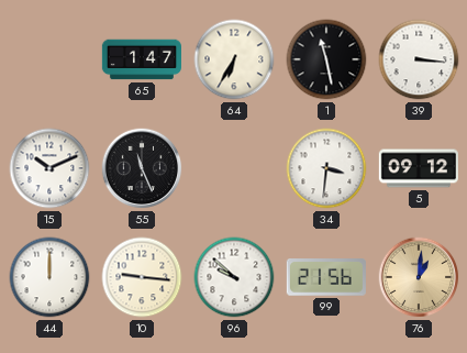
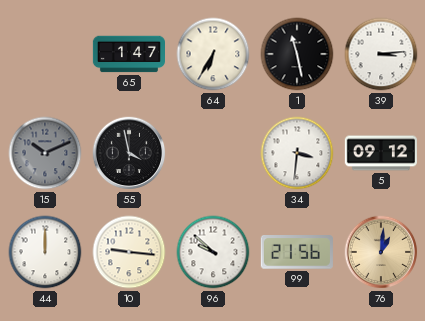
39: 3:16 -> 3:14 (381, 54)
15 dial: white -> grey (45, 153)
55: 11:26 -> 3:58 (129, 153)
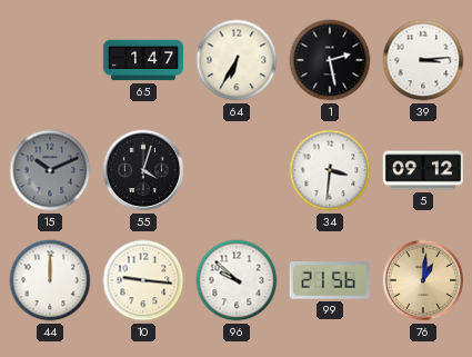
1: 11:28 -> 2:28 (330, 60)
55: 3:58 -> 4:03 (143, 170)
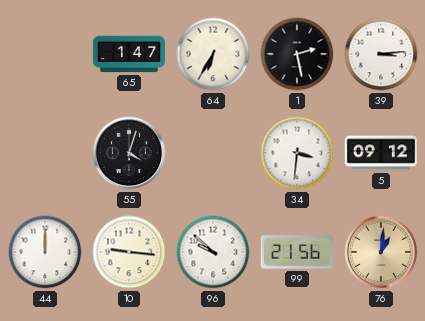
15: 10:11 -> none (50, 170)
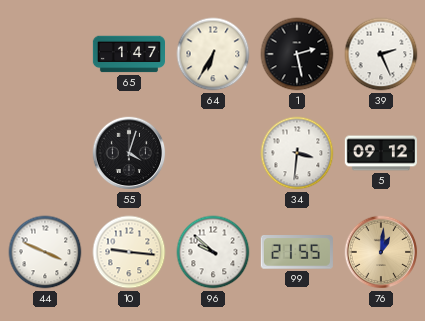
39: 3:14 -> 2:26 (381, 54)
44: 12:00 -> 3:49 (45, 252)
99: 21:56 -> 21:55 (297, 252)
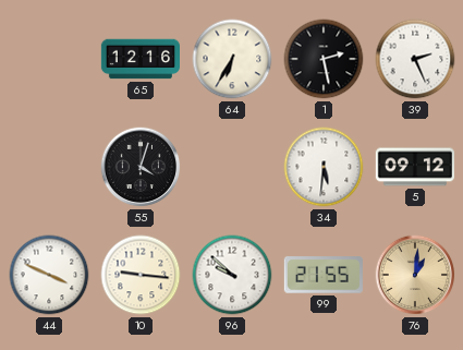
65: 1:47 -> 12:16 (139, 59)
34: 3:31 -> 5:31 (324, 167)
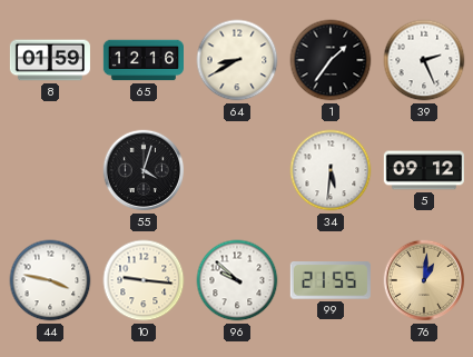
8: none -> 01:59 (50, 60)
64: 6:35 -> 8:40 (237, 60)
1: 2:28 -> 1:36 (331, 60)
44: 3:49 -> 3:47 (50, 280)
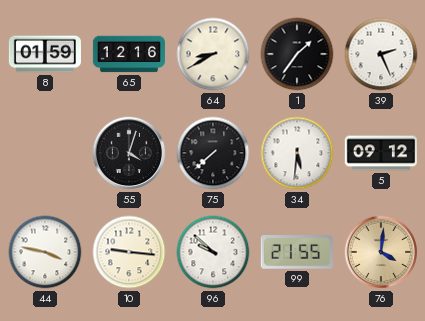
75: none -> 7:38 (213, 153)
76: 1:01 -> 4:01 (381, 252)
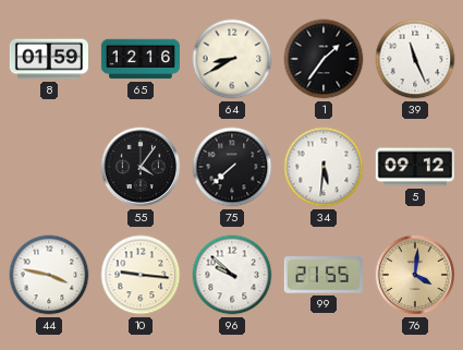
39: 2:26 -> 11:26 (415, 59)
55: 4:03 -> 4:06 (141, 167)
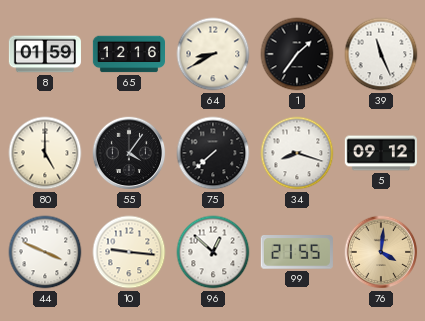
80: none -> 5:00 (45, 153)
34: 5:31 -> 8:18 (297, 153)
44: 3:47 -> 3:49 (45, 252)
96: 9:52 -> 12:52 (213, 252)
